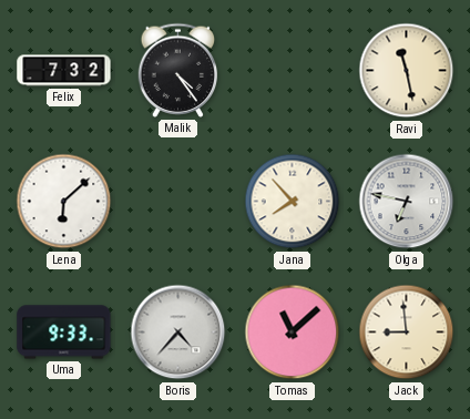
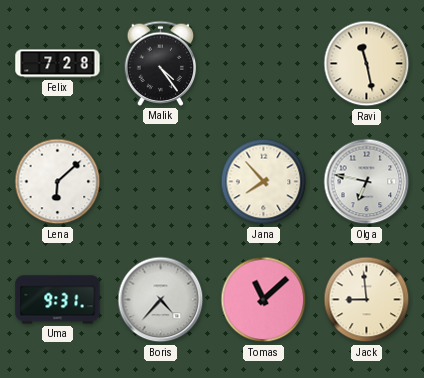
Felix: 7:32 -> 7:28 (58, 64)
Uma: 9:33 -> 9:31 (58, 300)
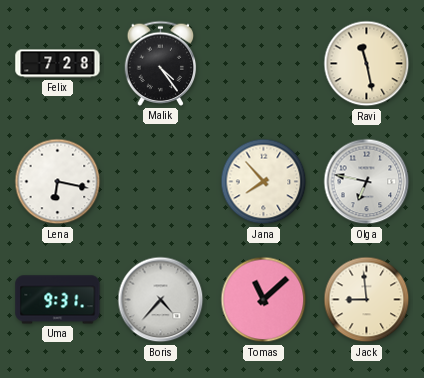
Lena: 6:08 -> 6:17 (58, 182)
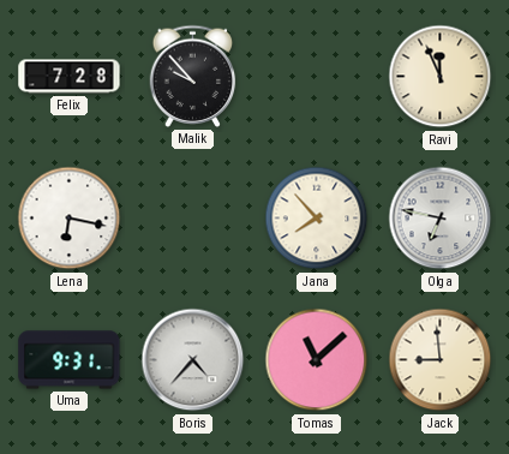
Malik: 4:24 -> 9:53 (193, 76)
Ravi: 11:28 -> 11:56 (441, 77)
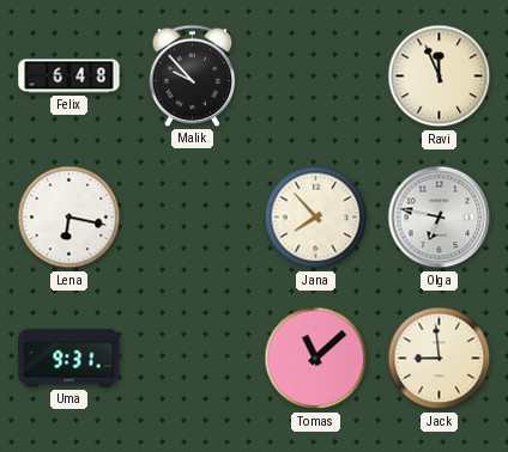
Felix: 7:28 -> 6:48 (69, 77)
Boris: 4:37 -> none (193, 360)
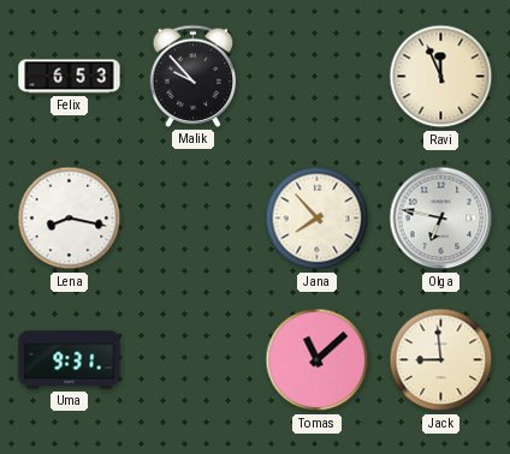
Felix: 6:48 -> 6:53 (70, 77)
Lena: 6:17 -> 8:17 (70, 219)
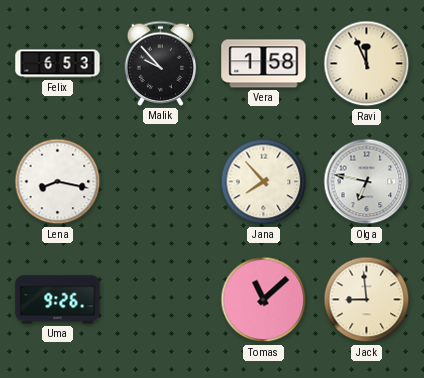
Vera: none -> 1:58 (264, 64)
Uma: 9:31 -> 9:26 (58, 300)
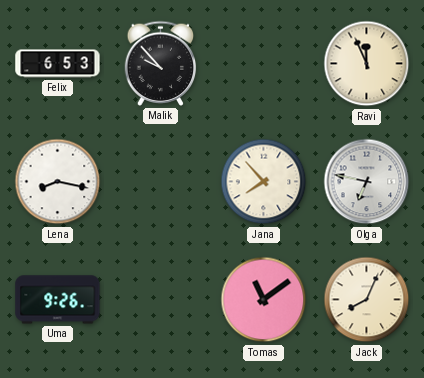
Vera: 1:58 -> none (264, 64)
Tomas: 11:08 -> 11:09 (264, 300)
Jack: 8:59 -> 8:04 (367, 300)
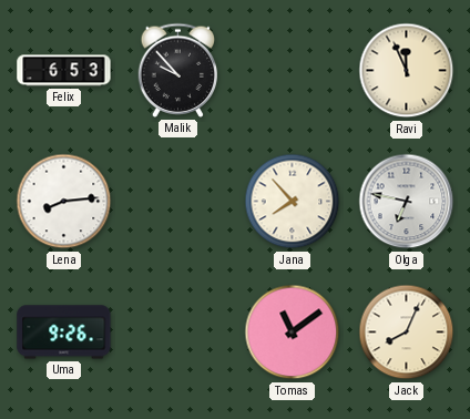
Lena: 8:17 -> 8:14 (64, 202)
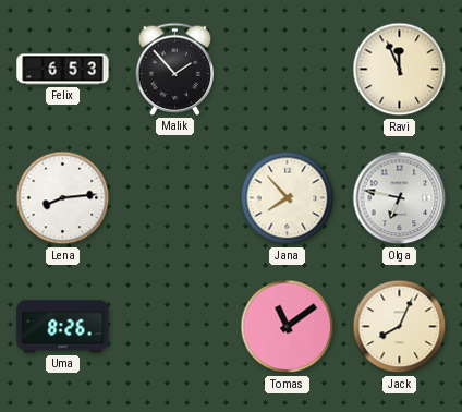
Malik: 9:53 -> 1:53 (175, 69)
Uma: 9:26 -> 8:26 (63, 327)
